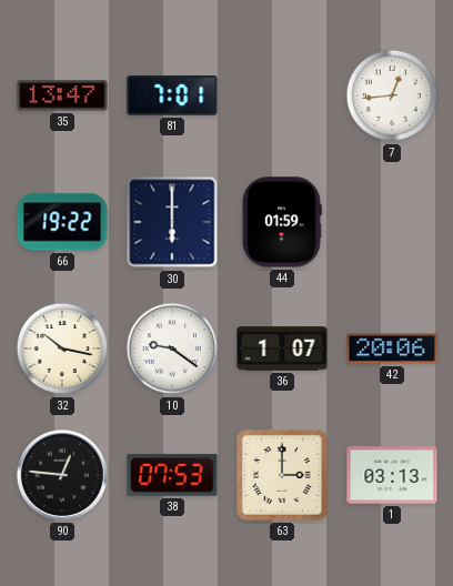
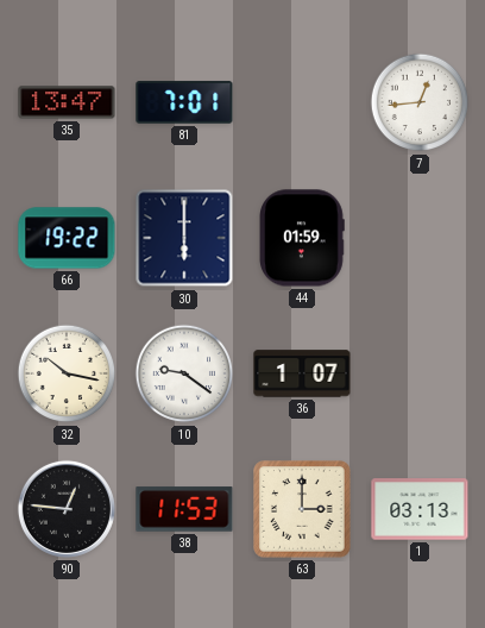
42: 20:06 -> none (392, 348)
38: 07:53 -> 11:53 (184, 509)
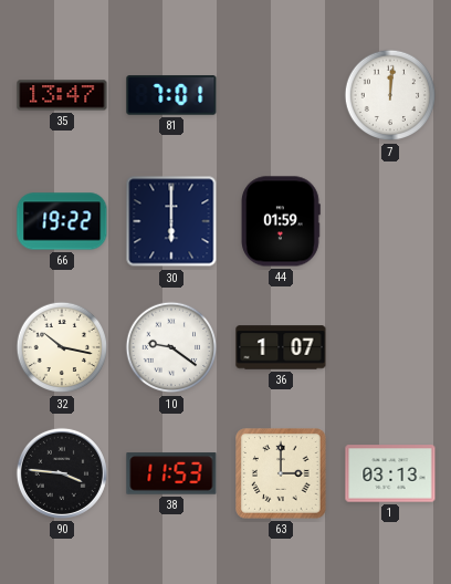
7: 12:44 -> 12:01 (390, 95)
90: 12:46 -> 3:46 (62, 473)
